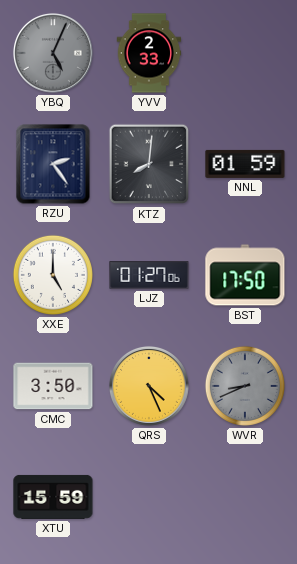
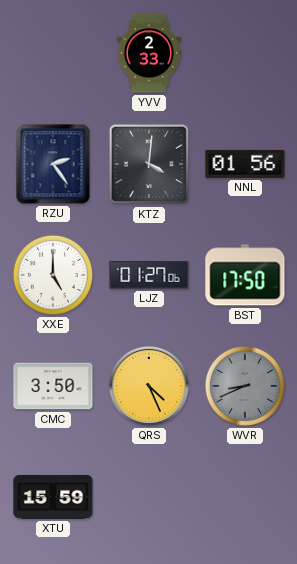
YBQ: 5:04 -> none (53, 53)
KTZ: 8:01 -> 4:01 (149, 164)
NNL: 01:59 -> 01:56 (245, 164)
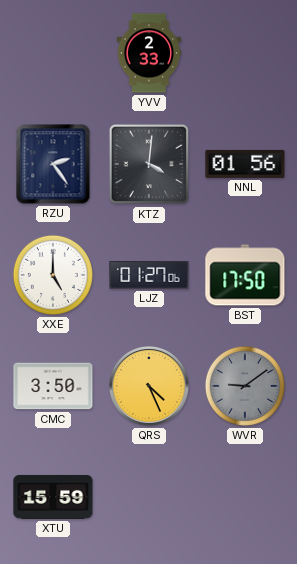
WVR: 8:41 -> 9:09 (245, 386)
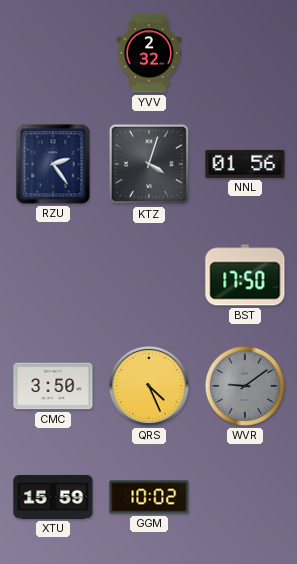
YVV: 2:33 -> 2:32 (149, 53)
KTZ: 4:01 -> 4:03 (149, 164)
XXE: 5:00 -> none (53, 275)
LJZ: 01:27 -> none (149, 275)
GGM: none -> 10:02 (149, 497)
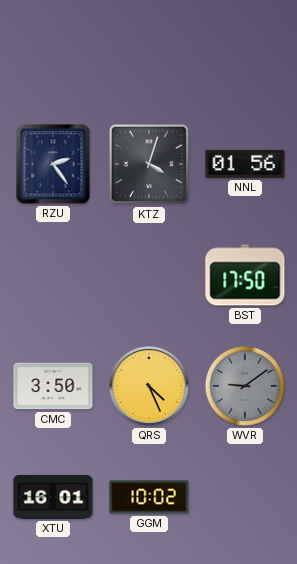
YVV: 2:32 -> none (149, 53)
XTU: 15:59 -> 16:01 (53, 497)
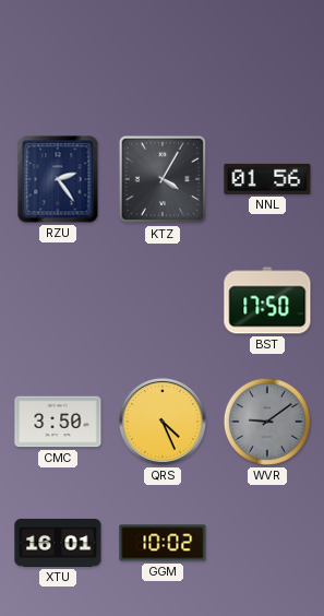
KTZ: 4:03 -> 4:05 (163, 179)
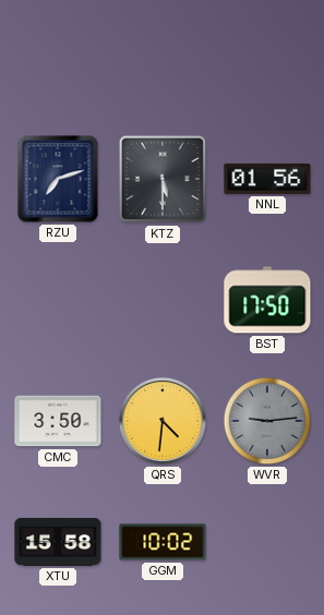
RZU: 2:24 -> 7:12 (58, 179)
KTZ: 4:05 -> 5:30 (163, 179)
QRS: 4:26 -> 4:31 (163, 421)
WVR: 9:09 -> 9:14 (267, 421)
XTU: 16:01 -> 15:58 (58, 542)
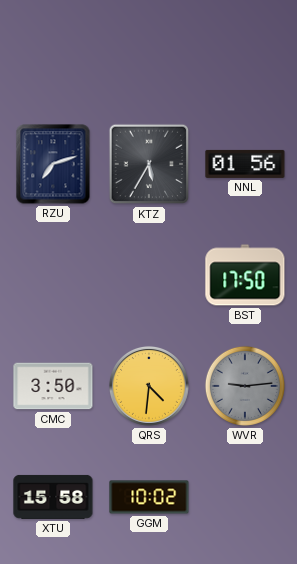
KTZ: 5:30 -> 5:35 (149, 164)
